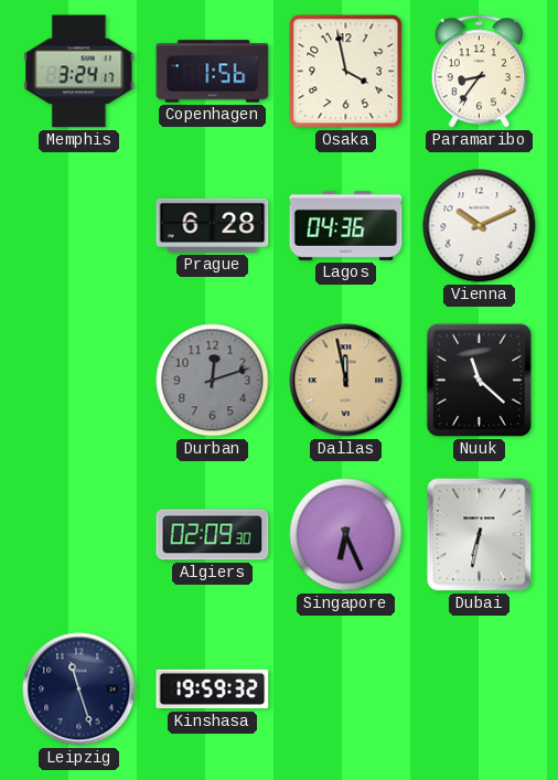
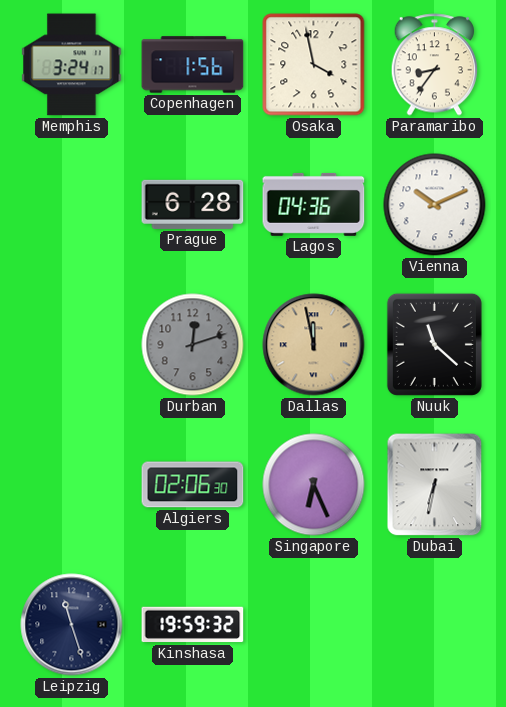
Algiers: 02:09 -> 02:06 (193, 485)
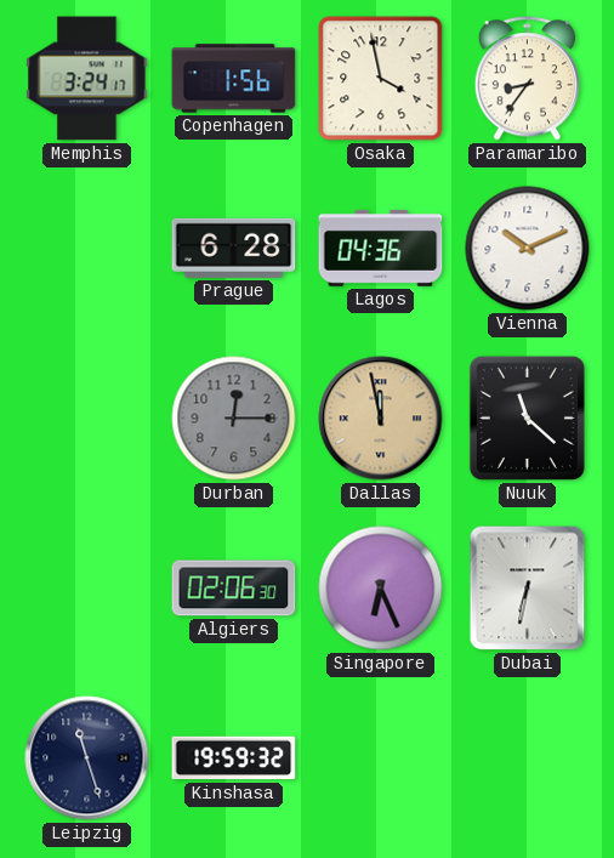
Durban: 12:12 -> 12:15 (234, 419)
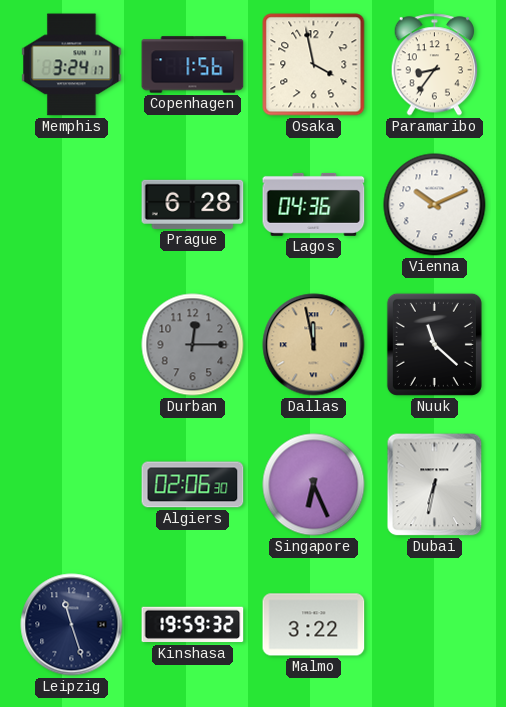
Malmo: none -> 3:22 (314, 625)
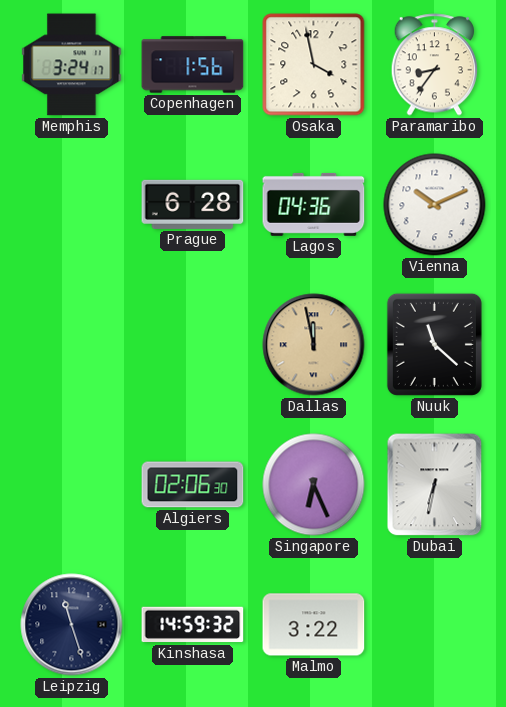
Durban: 12:15 -> none (193, 345)
Kinshasa: 19:59 -> 14:59 (193, 625)
